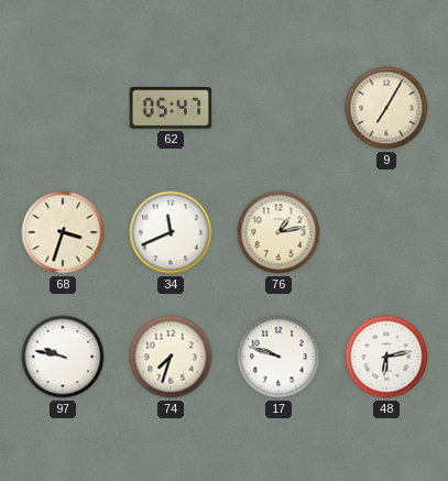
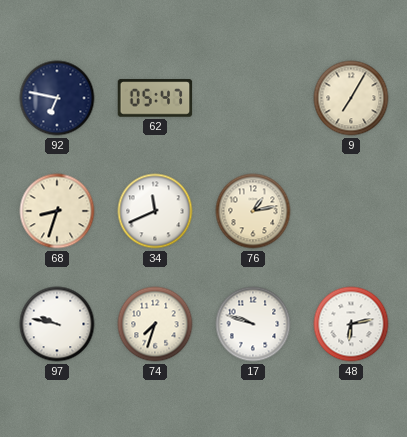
92: none -> 6:47 (57, 98)
68: 3:33 -> 8:33 (57, 211)
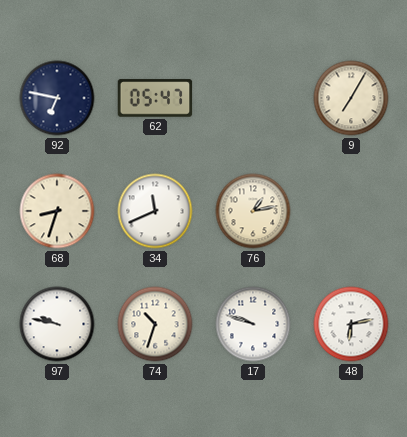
74: 7:33 -> 10:33 (155, 324)
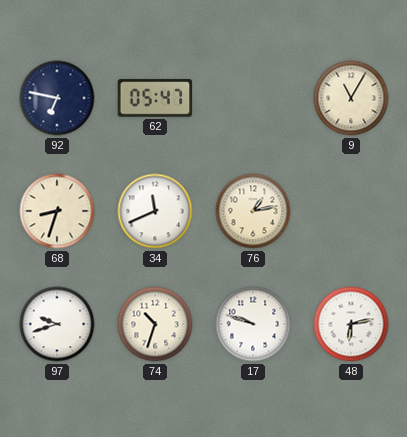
9: 7:05 -> 11:05 (351, 98)
97: 9:47 -> 9:42 (57, 324)
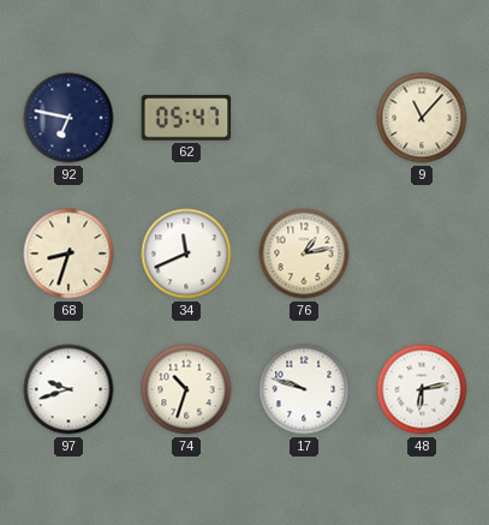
9: 11:05 -> 11:07 (422, 118)
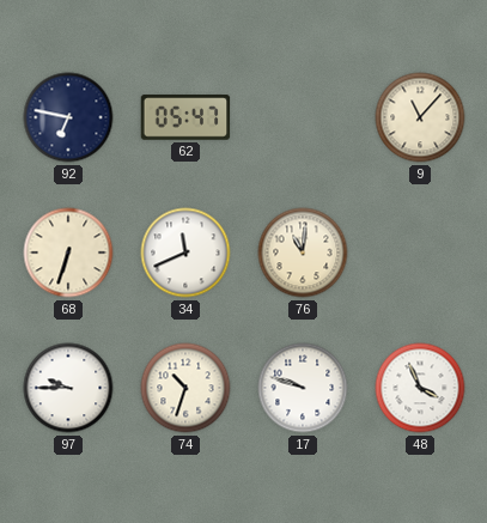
68: 8:33 -> 6:33 (68, 253)
76: 1:13 -> 11:01 (303, 253)
97: 9:42 -> 9:45 (68, 388)
48: 6:13 -> 3:56 (420, 388)
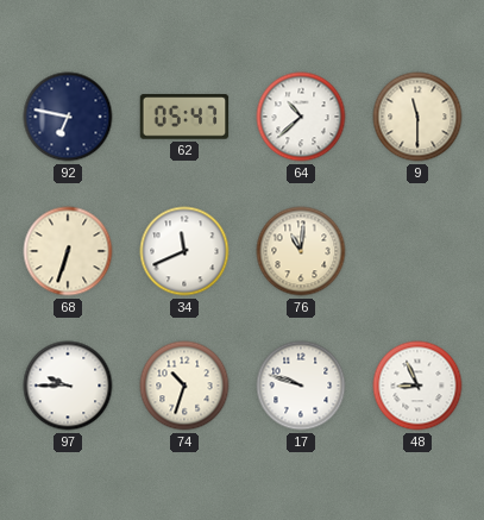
64: none -> 10:38 (301, 117)
9: 11:07 -> 11:30 (417, 117)
48: 3:56 -> 8:56 (417, 386)
